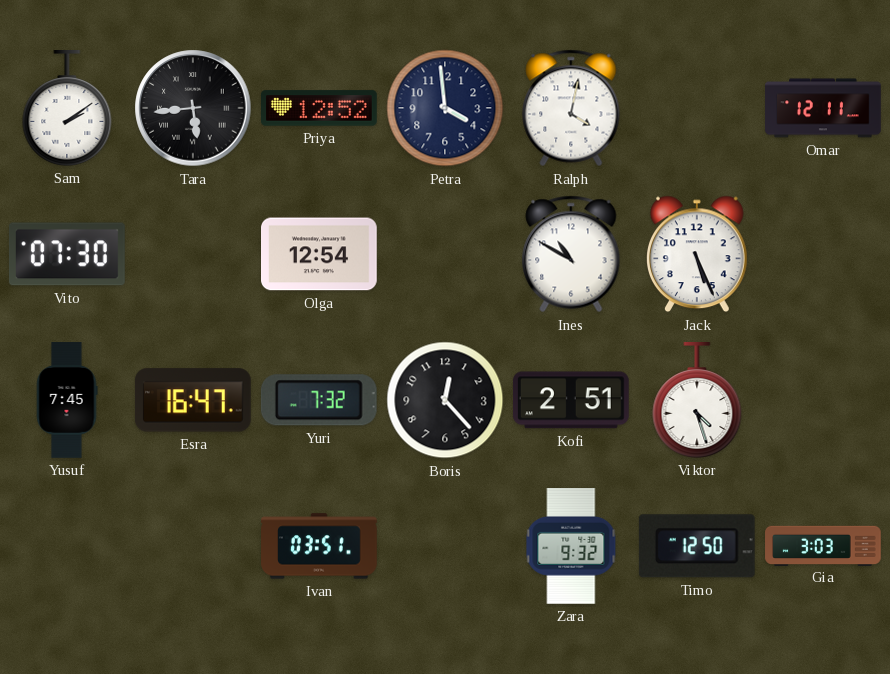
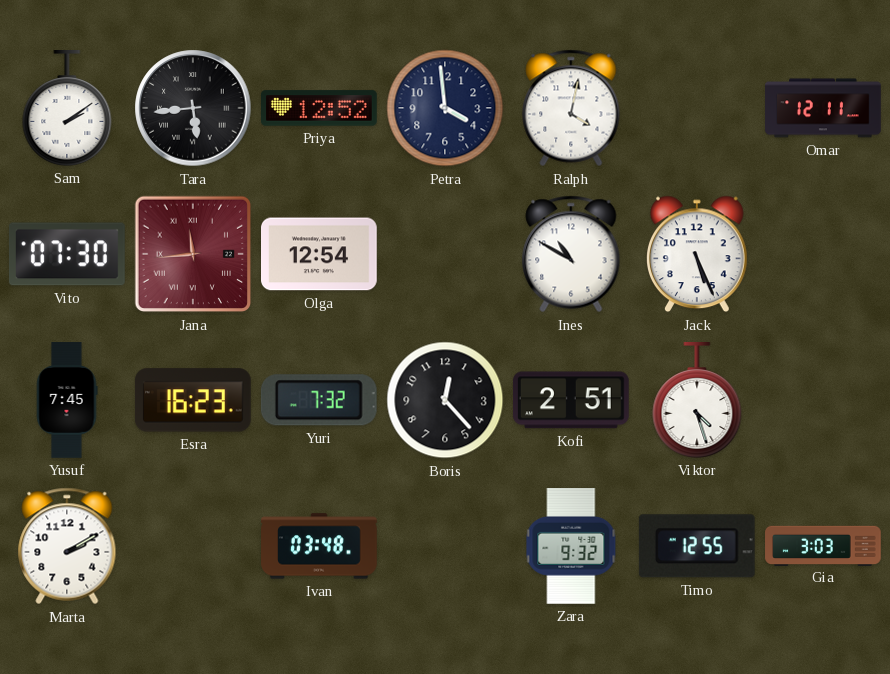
Jana: none -> 11:44 (193, 254)
Esra: 16:47 -> 16:23 (193, 400)
Marta: none -> 2:10 (67, 546)
Ivan: 03:51 -> 03:48 (319, 546)
Timo: 12:50 -> 12:55 (697, 546)
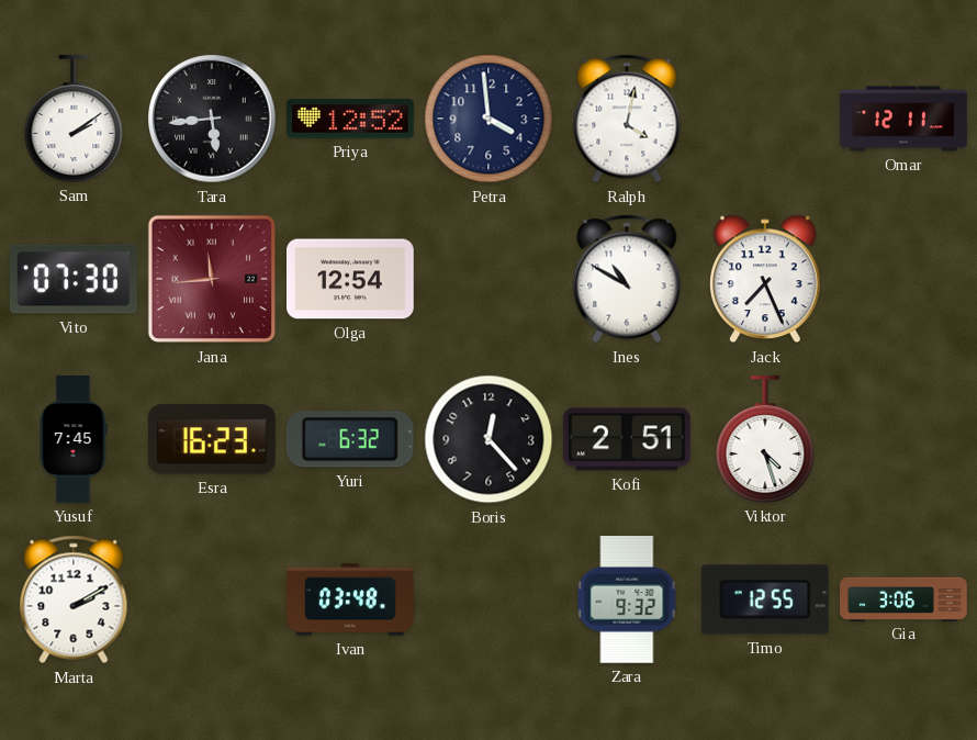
Jack: 5:26 -> 7:26 (766, 279)
Yuri: 7:32 -> 6:32 (350, 439)
Gia: 3:03 -> 3:06 (903, 598)
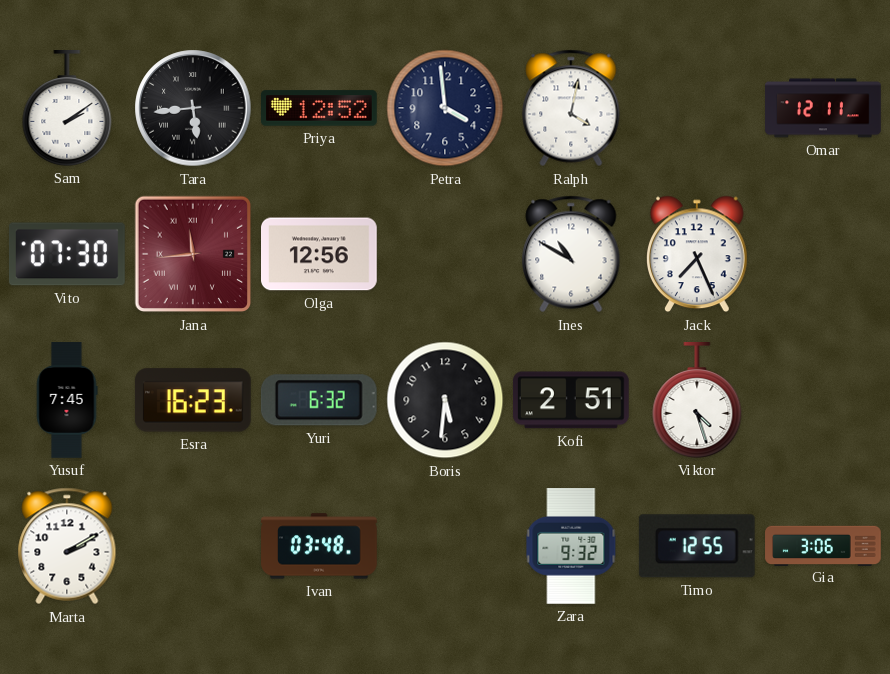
Olga: 12:54 -> 12:56 (320, 254)
Boris: 12:23 -> 5:31 (445, 400)
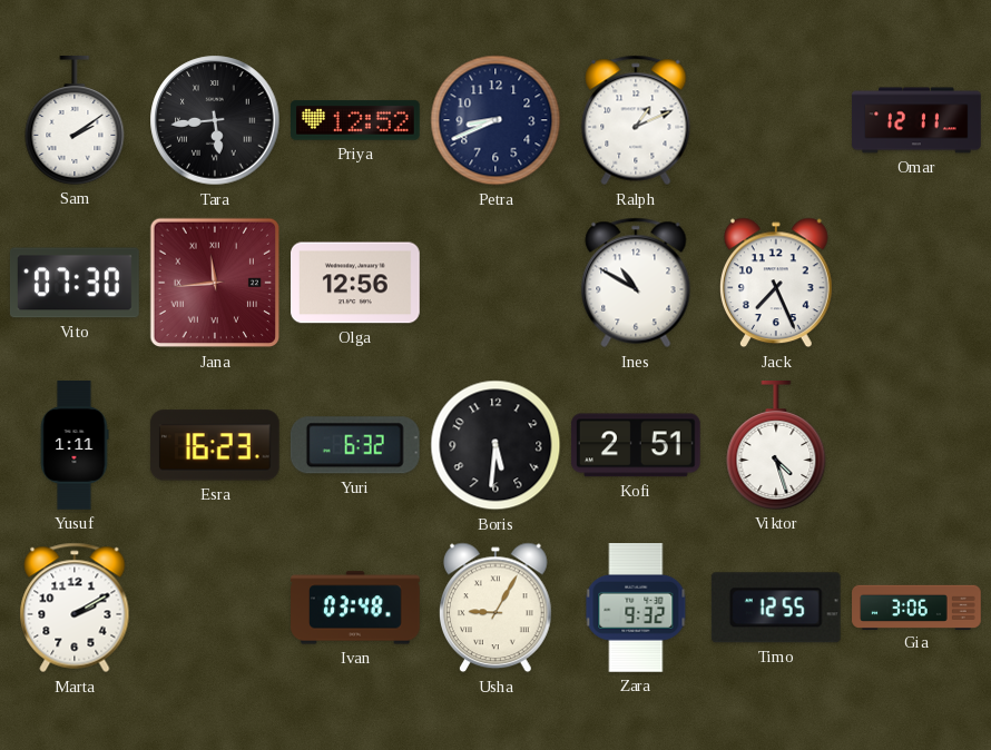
Petra: 3:59 -> 8:41 (495, 120)
Ralph: 4:02 -> 1:11 (636, 120)
Yusuf: 7:45 -> 1:11 (75, 445)
Usha: none -> 9:05 (497, 608)
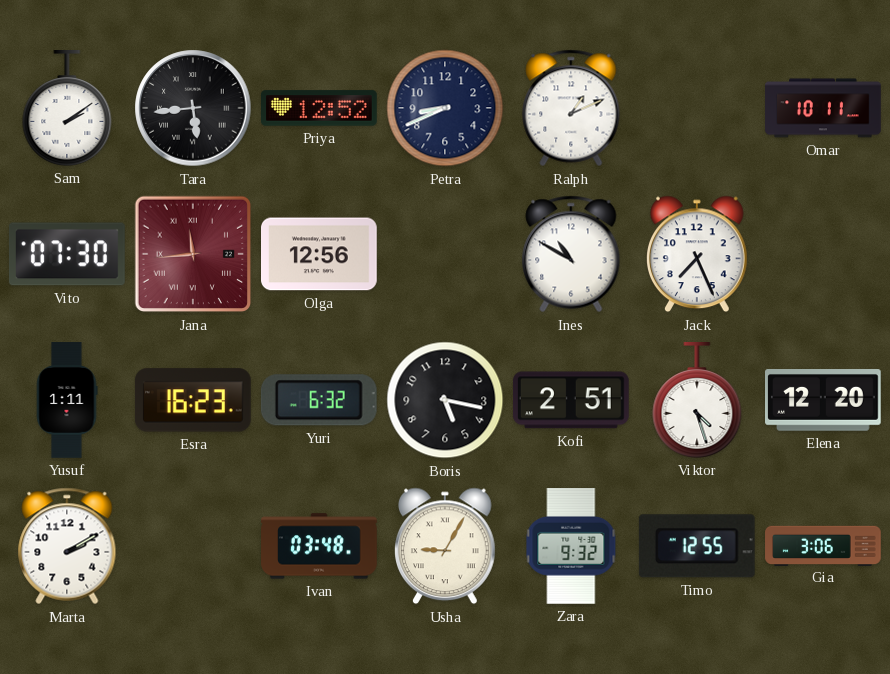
Omar: 12:11 -> 10:11 (823, 108)
Boris: 5:31 -> 5:17 (445, 400)
Elena: none -> 12:20 (824, 401)
